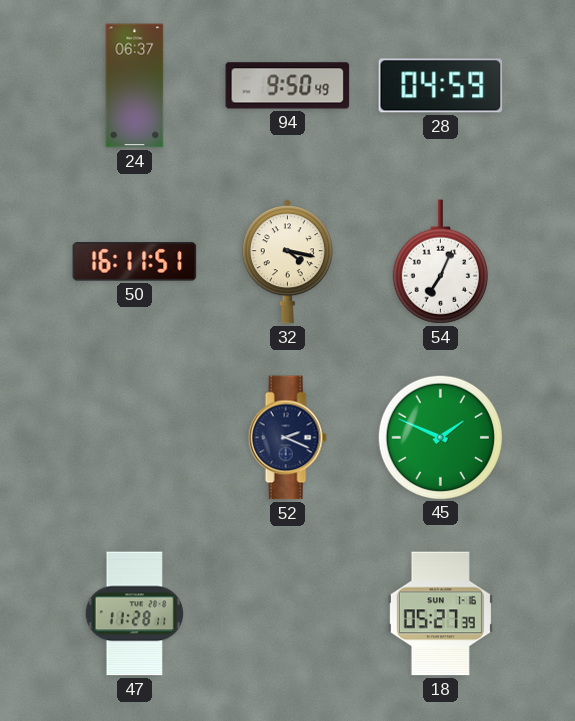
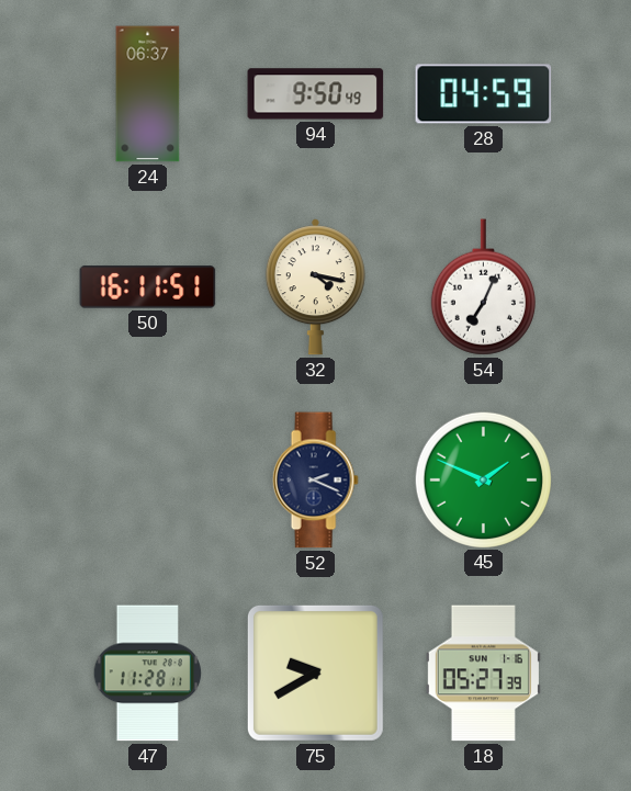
75: none -> 9:40 (315, 673)
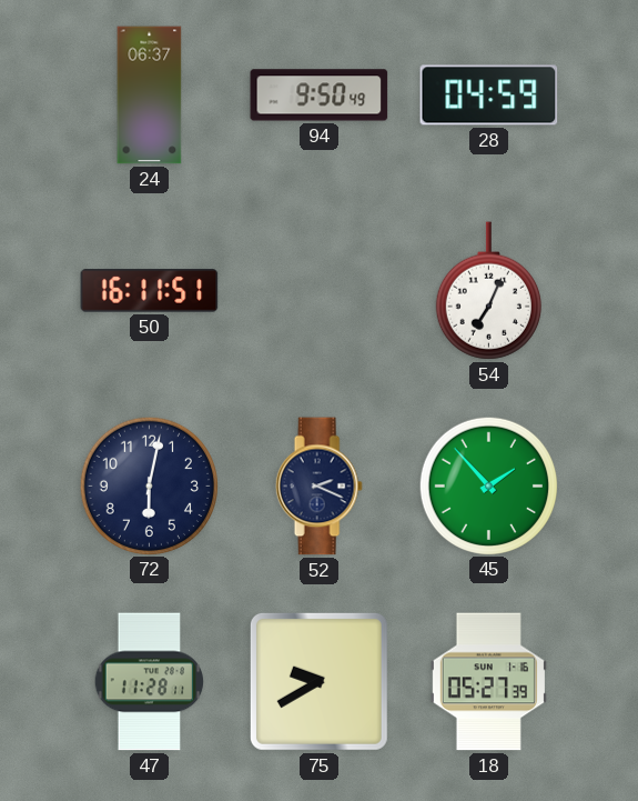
32: 4:17 -> none (315, 287)
72: none -> 6:02 (149, 485)
45: 1:49 -> 1:53 (488, 485)
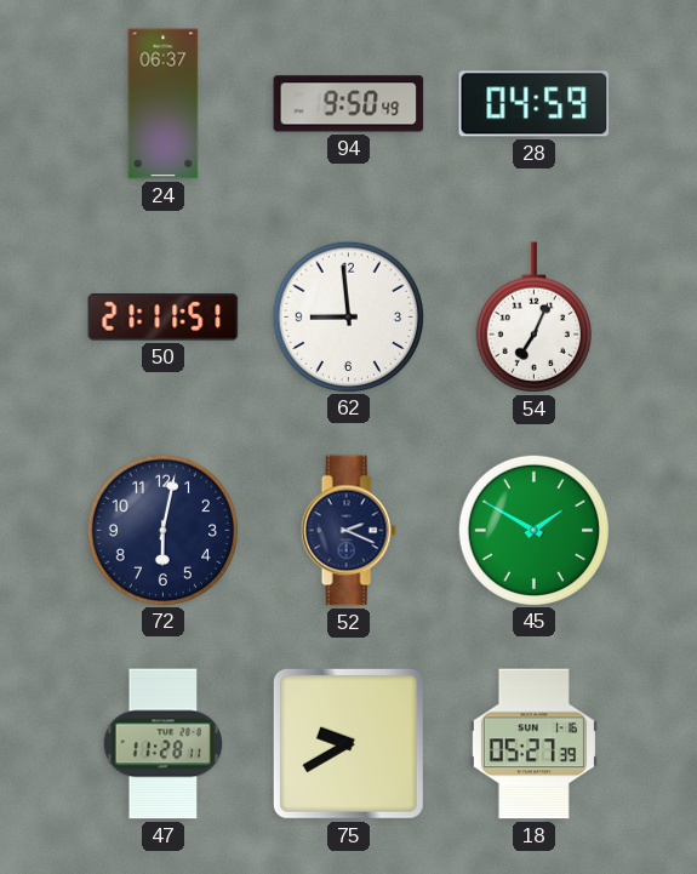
50: 16:11 -> 21:11 (164, 318)
62: none -> 8:59 (348, 316)
45: 1:53 -> 1:50 (533, 530)
